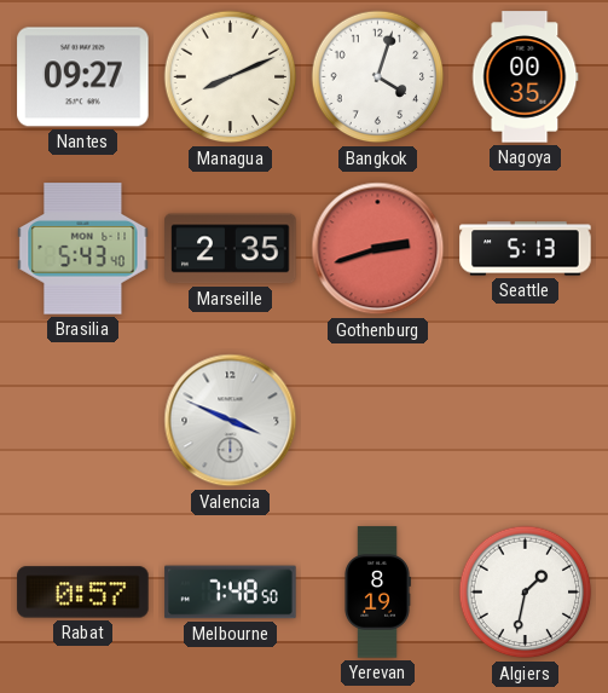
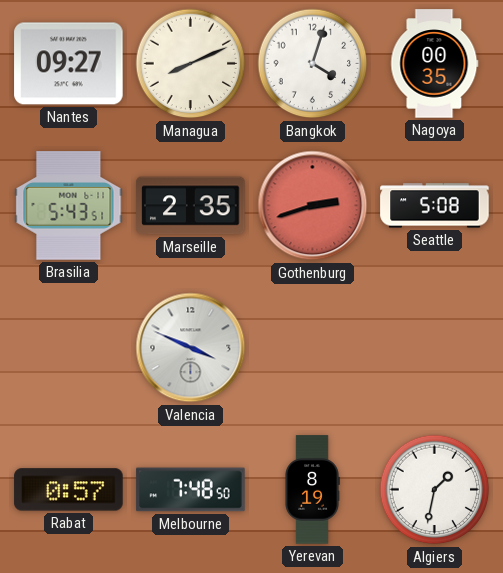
Brasilia: 5:43:40 -> 5:43:51 (69, 206)
Seattle: 5:13 -> 5:08 (435, 206)
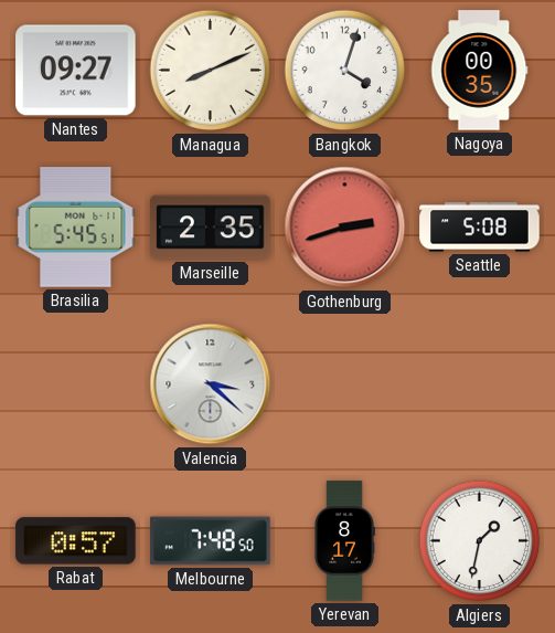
Brasilia: 5:43 -> 5:45 (76, 228)
Valencia: 3:49 -> 3:22 (211, 384)
Yerevan: 8:19 -> 8:17 (344, 541)
